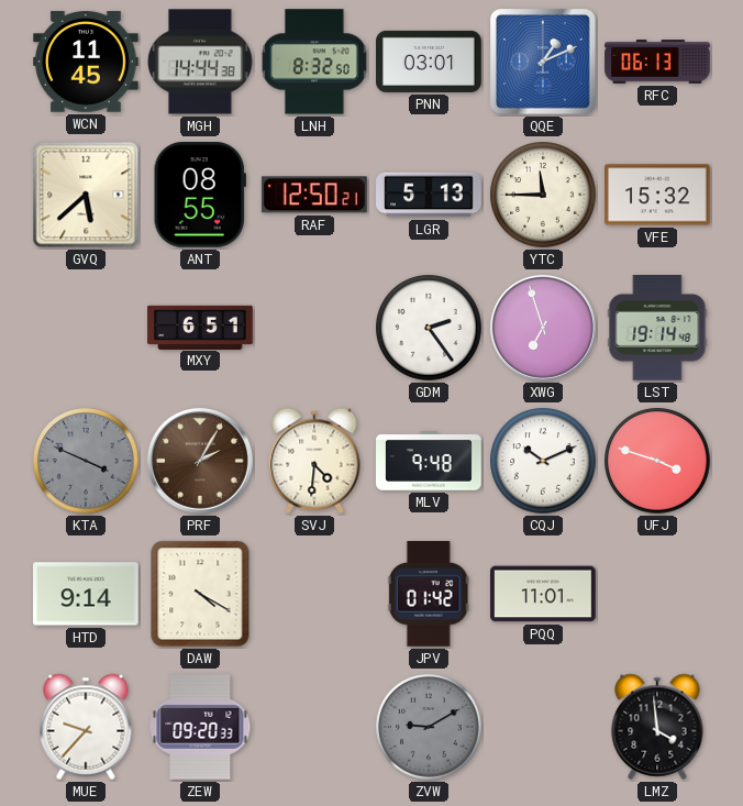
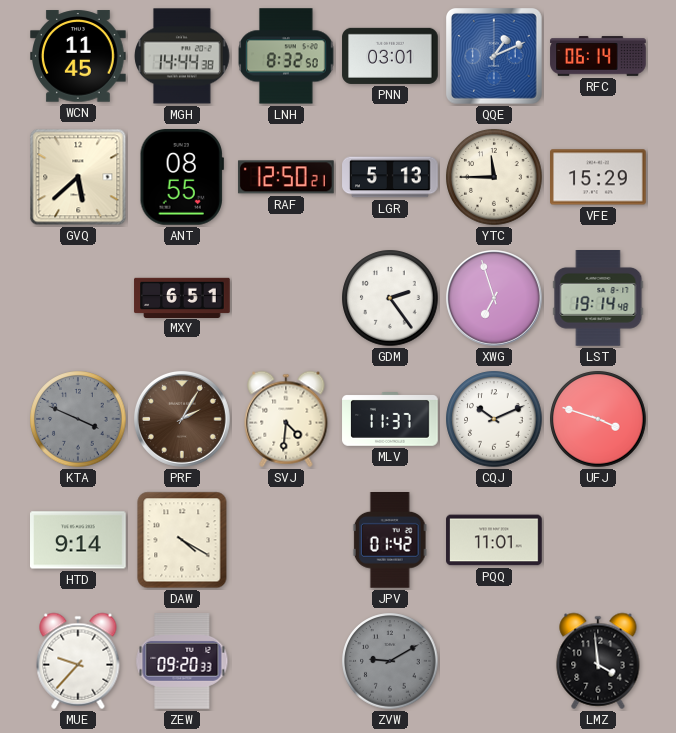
RFC: 06:13 -> 06:14 (598, 56)
VFE: 15:32 -> 15:29 (598, 177)
MLV: 9:48 -> 11:37 (390, 420)
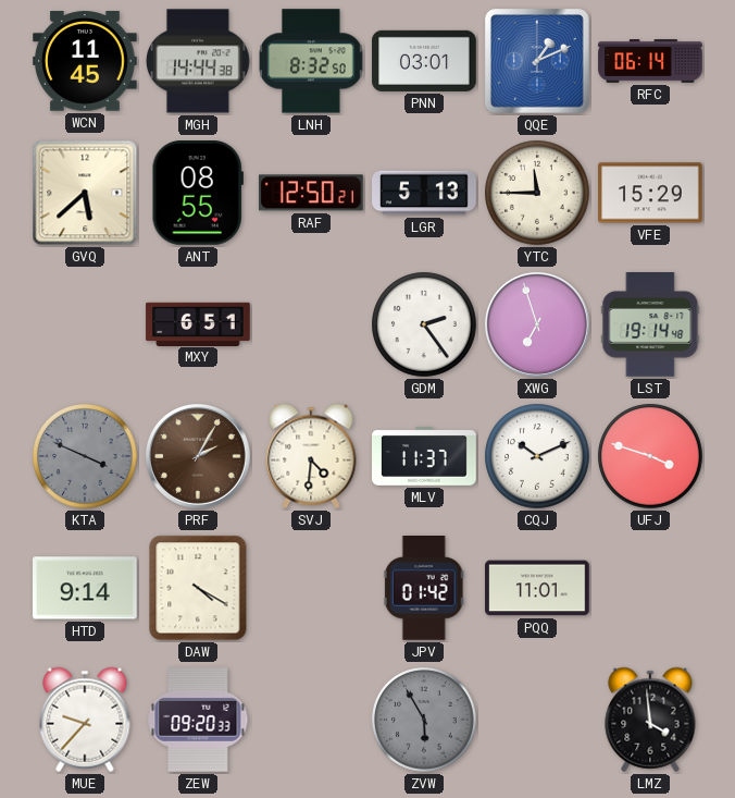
ZVW: 9:10 -> 5:55 (424, 720)
